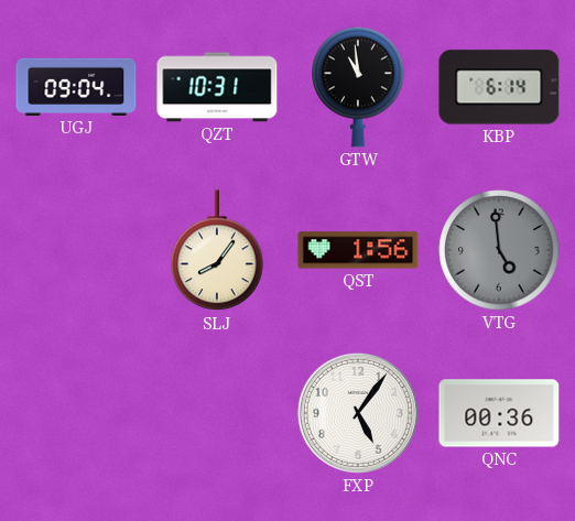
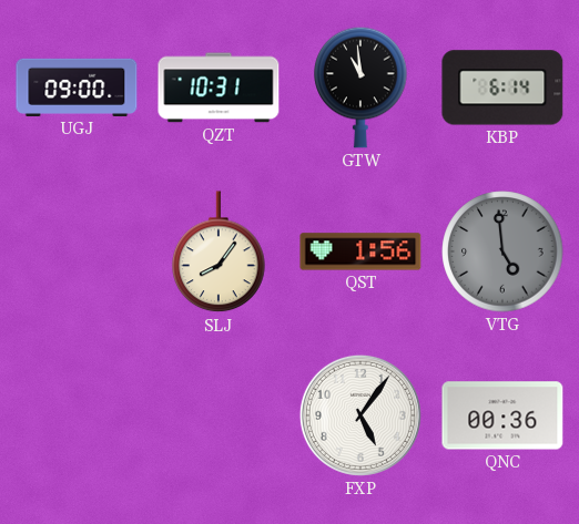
UGJ: 09:04 -> 09:00 (77, 88)
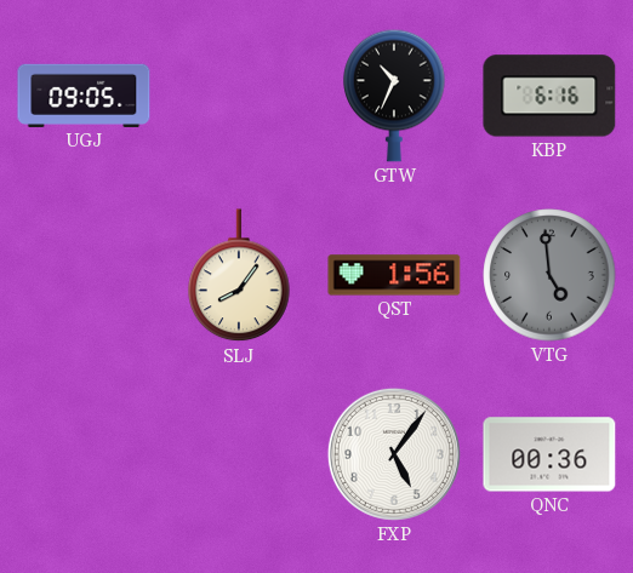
UGJ: 09:00 -> 09:05 (84, 96)
QZT: 10:31 -> none (219, 88)
GTW: 10:59 -> 10:34 (394, 96)
KBP: 6:14 -> 6:16 (549, 96)
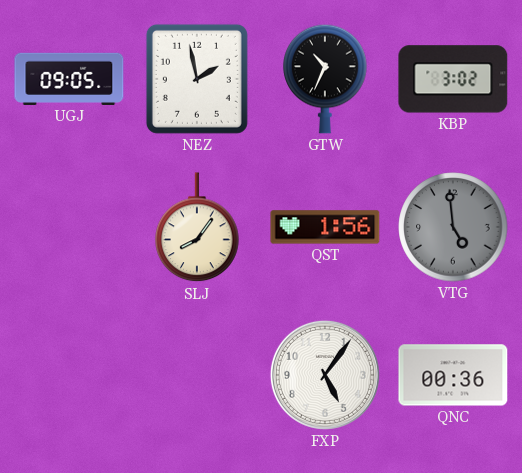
NEZ: none -> 1:58 (197, 79)
KBP: 6:16 -> 3:02 (453, 79)
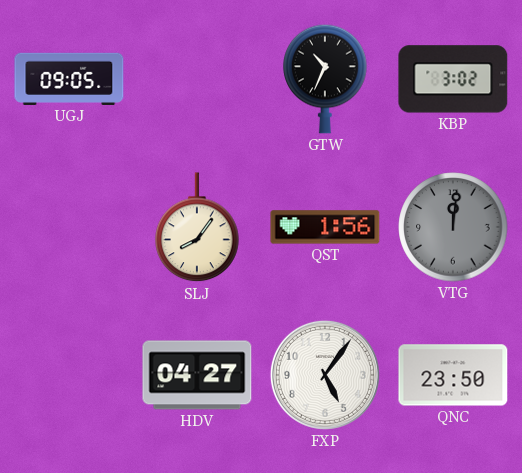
NEZ: 1:58 -> none (197, 79)
VTG: 4:59 -> 12:01 (453, 227)
HDV: none -> 04:27 (197, 375)
QNC: 00:36 -> 23:50 (453, 375)
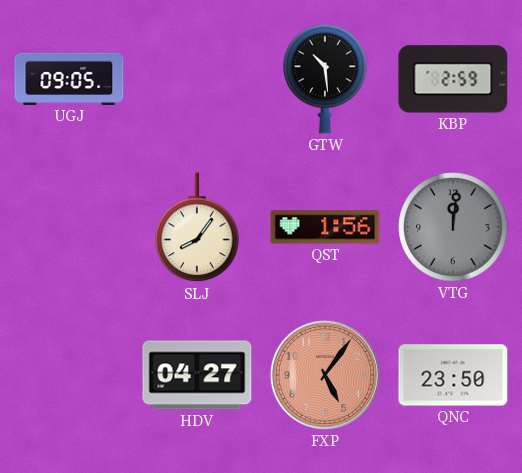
GTW: 10:34 -> 10:29 (325, 79)
KBP: 3:02 -> 2:59 (453, 79)
FXP dial: white -> salmon (325, 375)
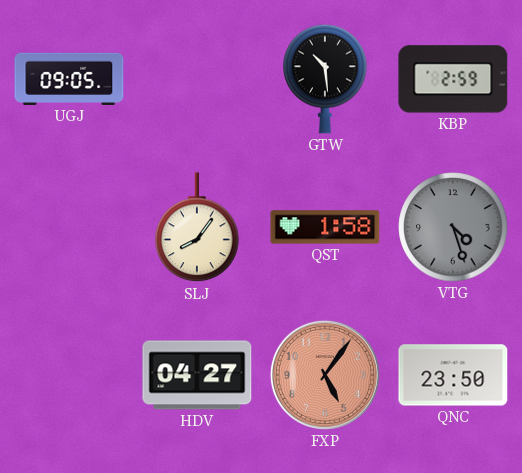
QST: 1:56 -> 1:58 (325, 227)
VTG: 12:01 -> 4:27 (453, 227)
